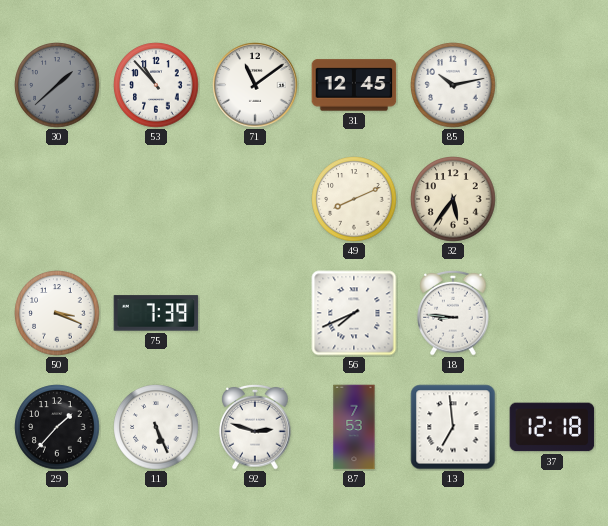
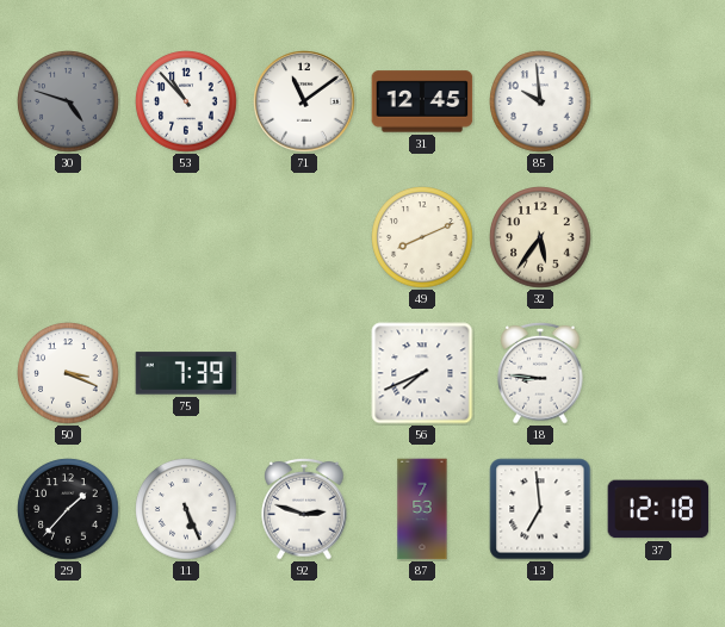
30: 1:38 -> 4:48 (68, 101)
85: 10:13 -> 9:59 (540, 101)
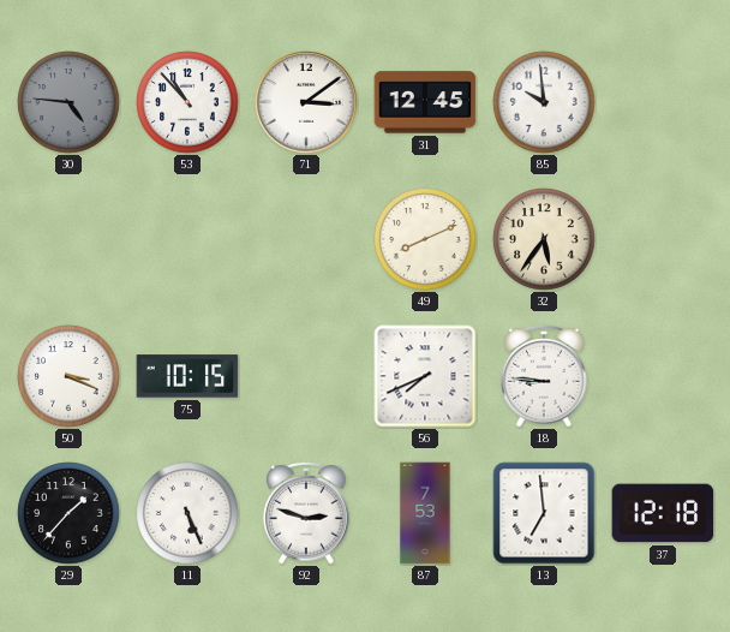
30: 4:48 -> 4:46 (68, 102)
71: 11:09 -> 3:09 (306, 102)
75: 7:39 -> 10:15 (187, 376)
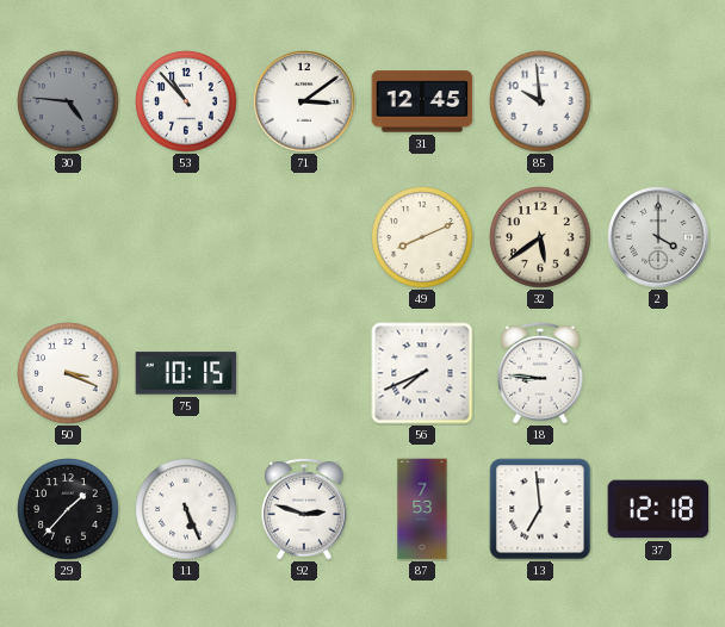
32: 5:36 -> 5:39 (540, 237)
2: none -> 4:00 (658, 237)
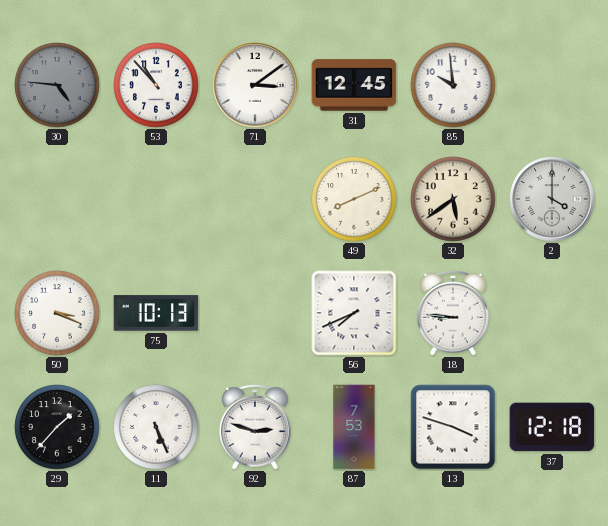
75: 10:15 -> 10:13 (156, 313)
13: 6:59 -> 3:48 (453, 427)
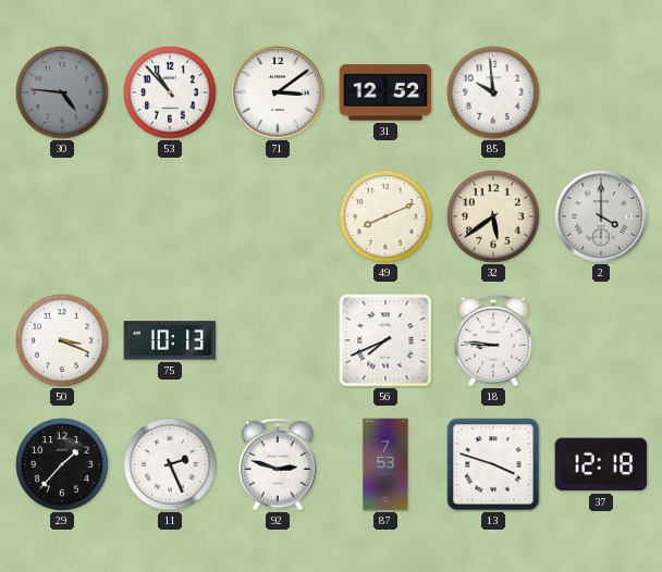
31: 12:45 -> 12:52 (385, 92)
11: 5:26 -> 2:26 (170, 464)
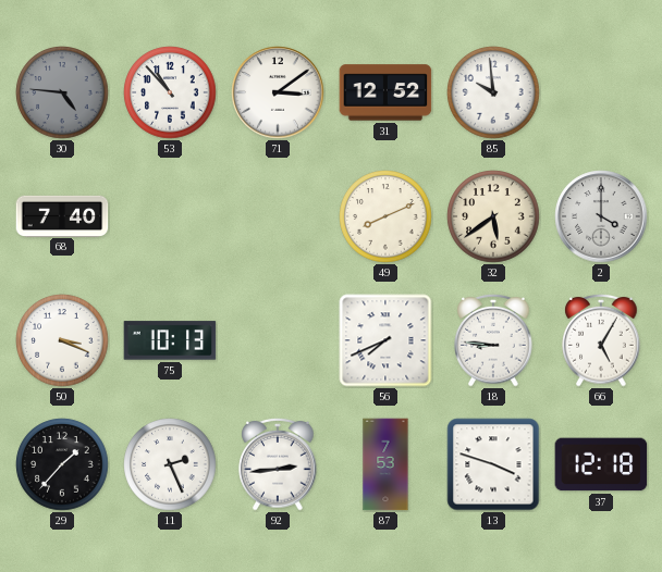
68: none -> 7:40 (62, 215)
66: none -> 5:05 (601, 340)
92: 2:48 -> 2:44 (278, 464)
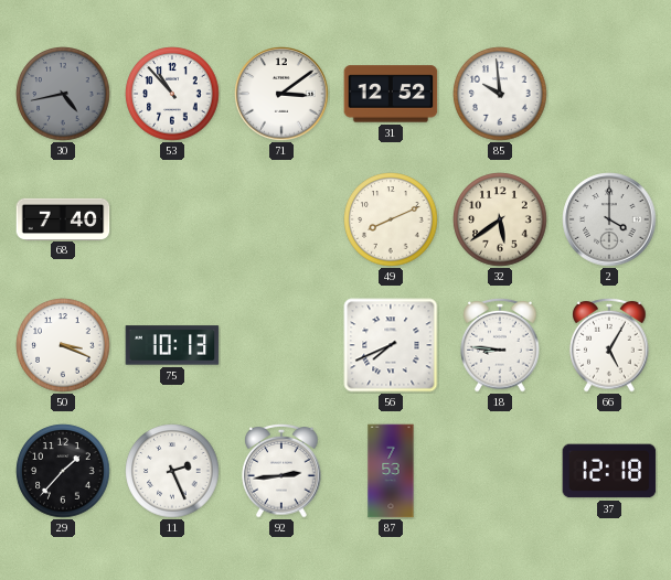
30: 4:46 -> 4:43 (63, 94)
13: 3:48 -> none (493, 464)
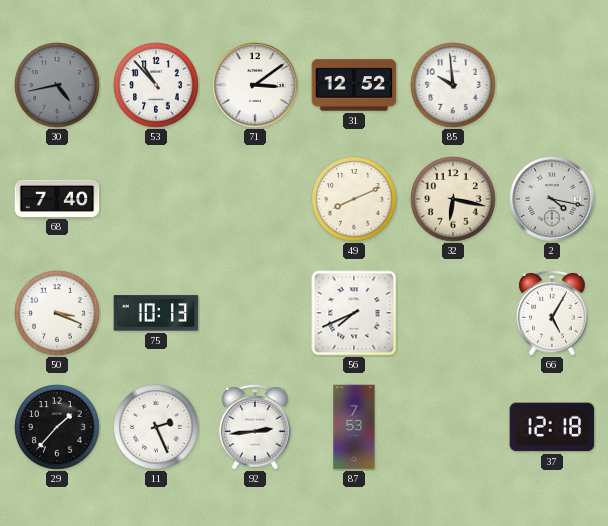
32: 5:39 -> 6:17 (453, 199)
2: 4:00 -> 4:17 (552, 199)
18: 8:46 -> none (500, 345)
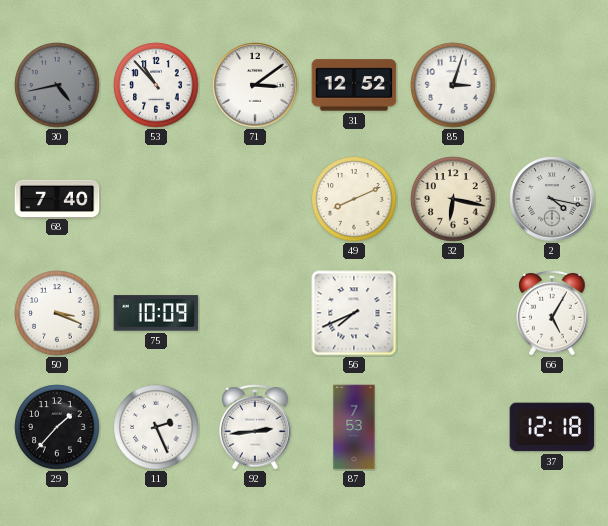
85: 9:59 -> 3:03 (453, 85)
75: 10:13 -> 10:09 (156, 313)
